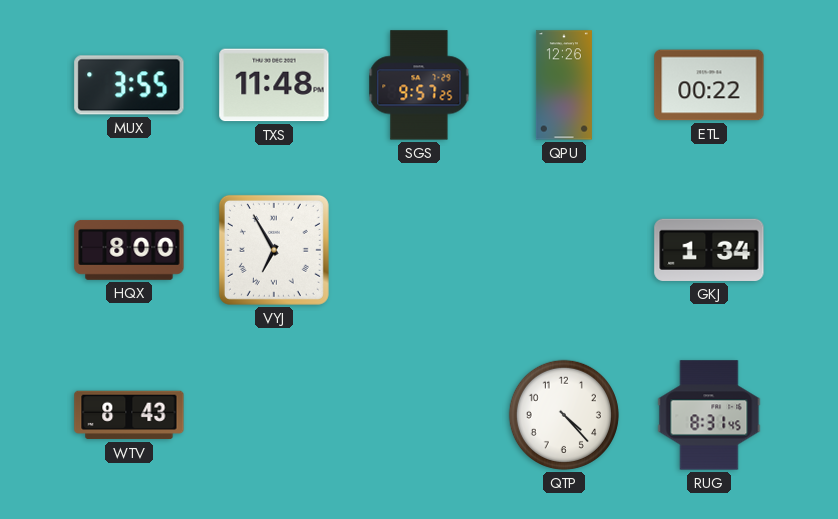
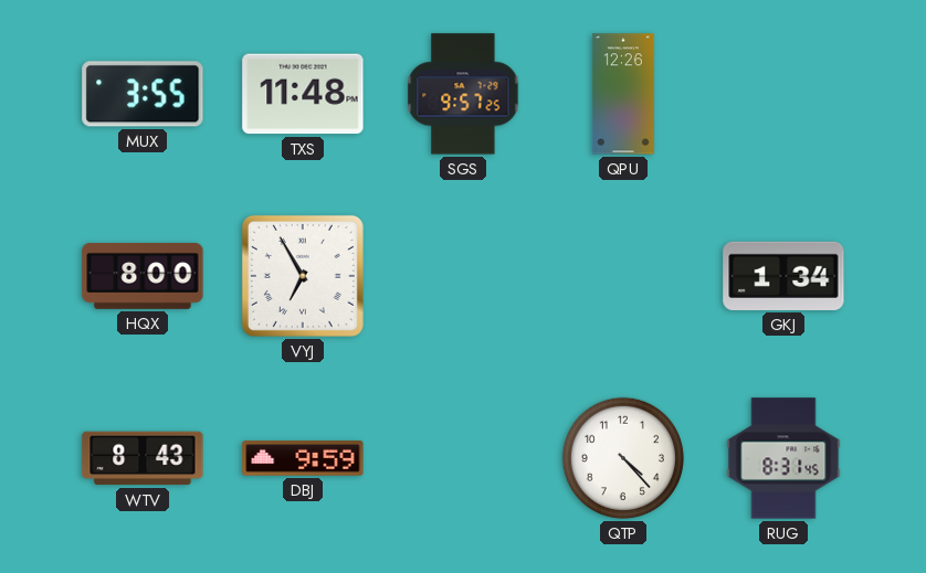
ETL: 00:22 -> none (709, 85)
DBJ: none -> 9:59 (303, 458)
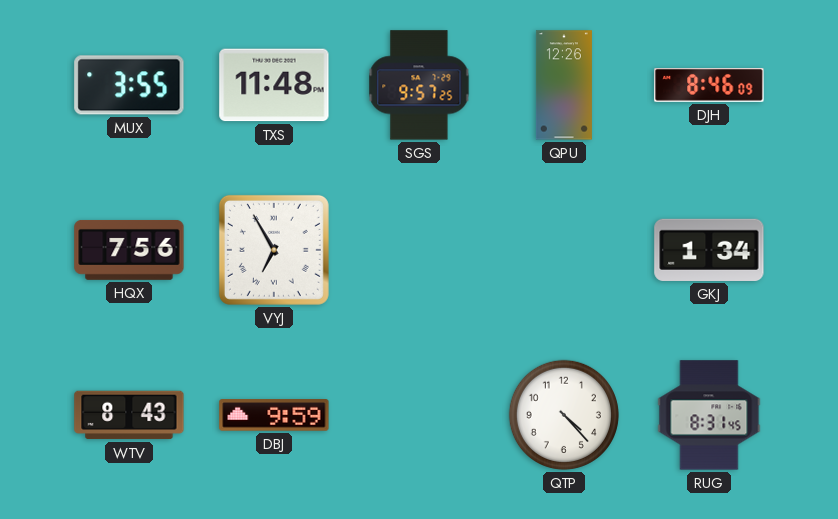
DJH: none -> 8:46 (709, 86)
HQX: 8:00 -> 7:56 (129, 250)
